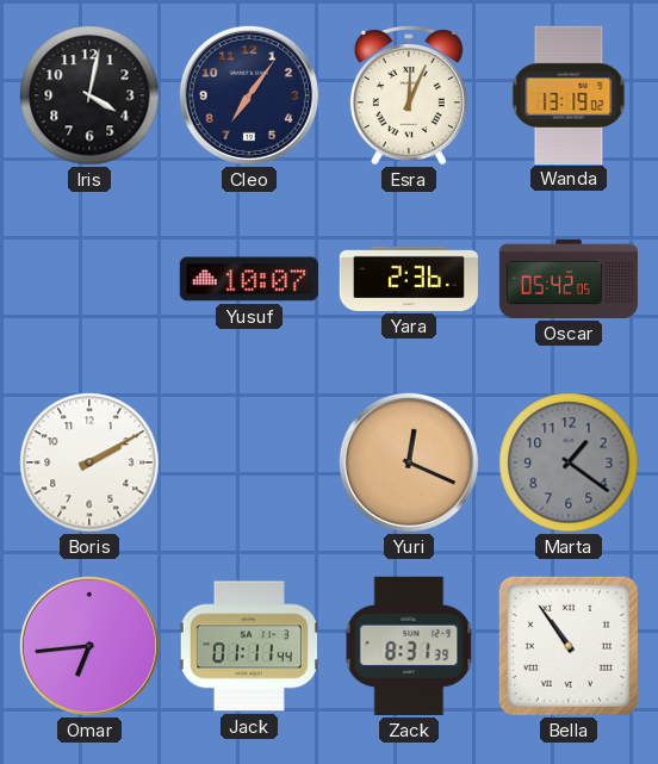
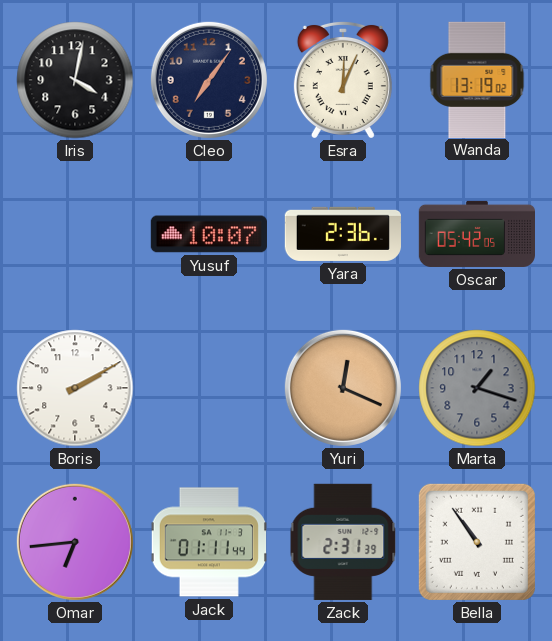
Marta: 1:21 -> 1:18 (477, 388)
Zack: 8:31 -> 2:31 (343, 542)
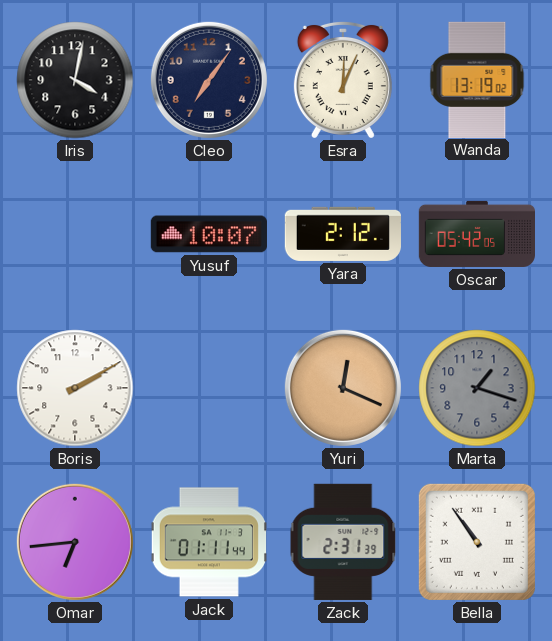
Yara: 2:36 -> 2:12 (343, 234)
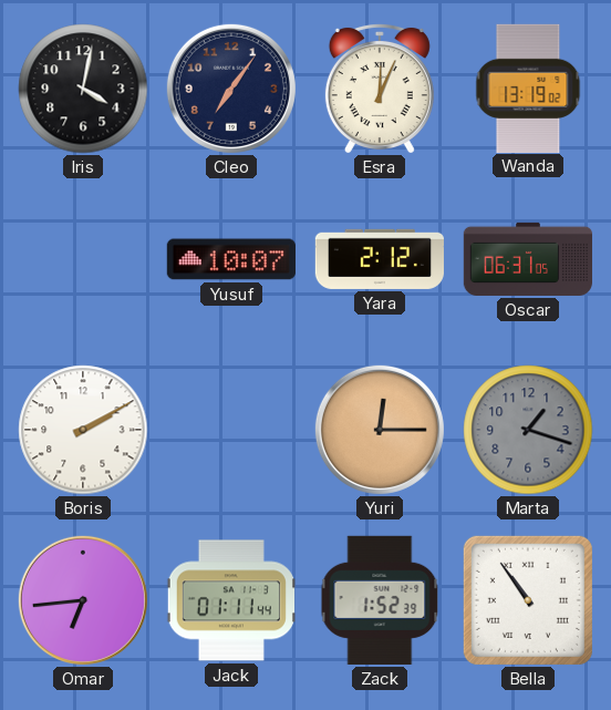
Oscar: 05:42 -> 06:31 (527, 259)
Yuri: 12:19 -> 12:15 (380, 430)
Zack: 2:31 -> 1:52 (380, 600)
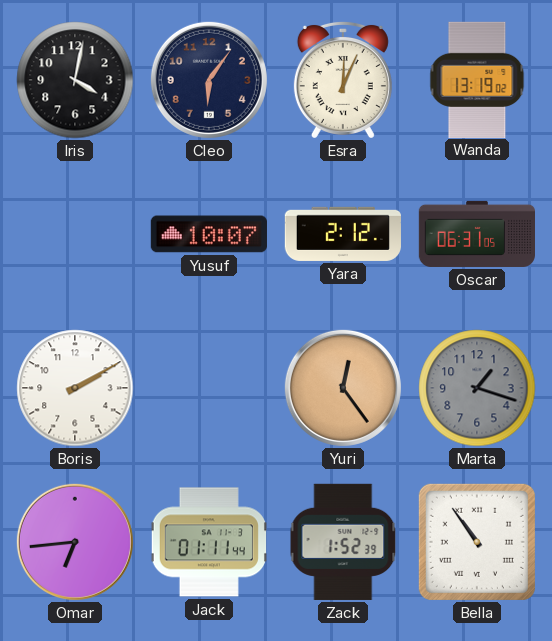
Cleo: 7:06 -> 6:06 (209, 80)
Yuri: 12:15 -> 12:24 (343, 388)
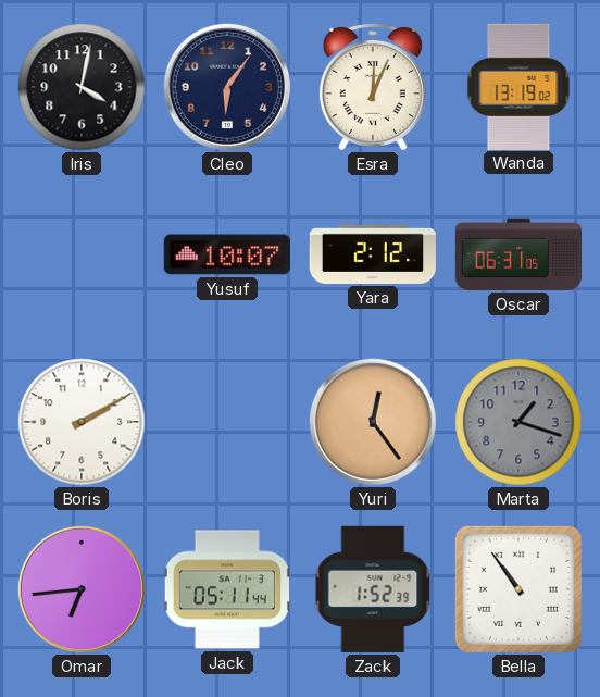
Jack: 01:11 -> 05:11 (227, 589)
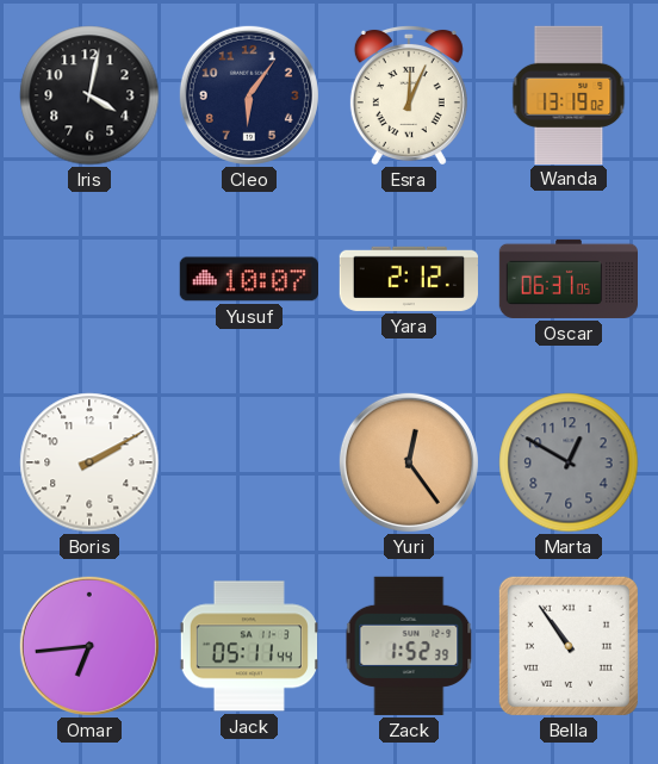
Marta: 1:18 -> 12:50 (569, 462)
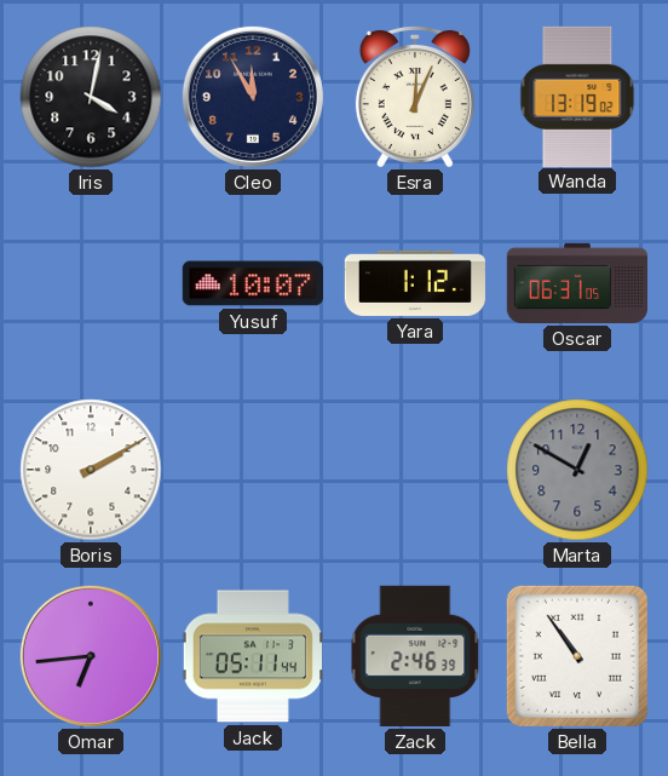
Cleo: 6:06 -> 11:55 (253, 97)
Yara: 2:12 -> 1:12 (415, 283)
Yuri: 12:24 -> none (409, 462)
Zack: 1:52 -> 2:46 (415, 656)
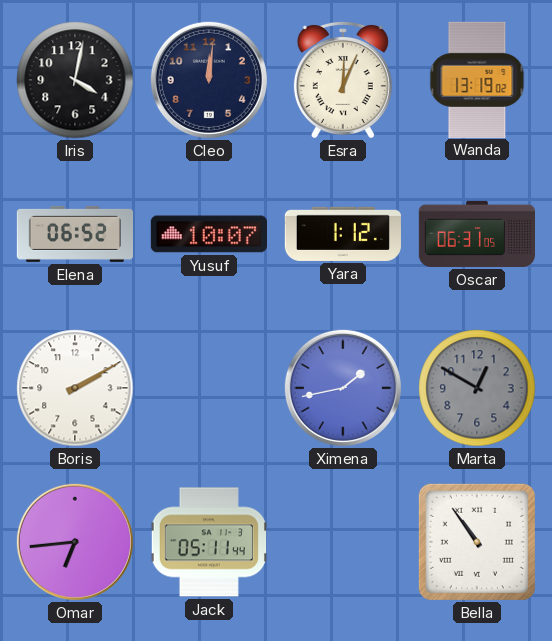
Cleo: 11:55 -> 12:01 (209, 80)
Elena: none -> 06:52 (74, 234)
Ximena: none -> 1:43 (343, 388)
Zack: 2:46 -> none (415, 656)
